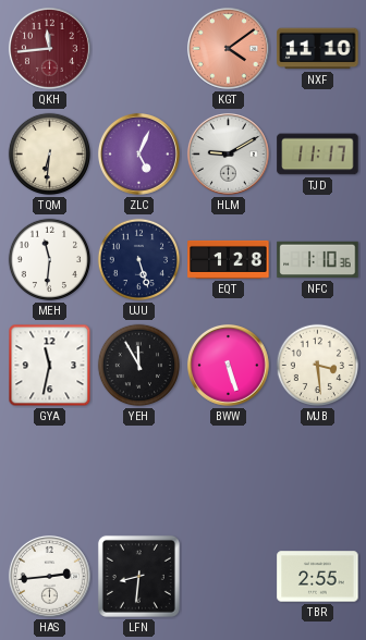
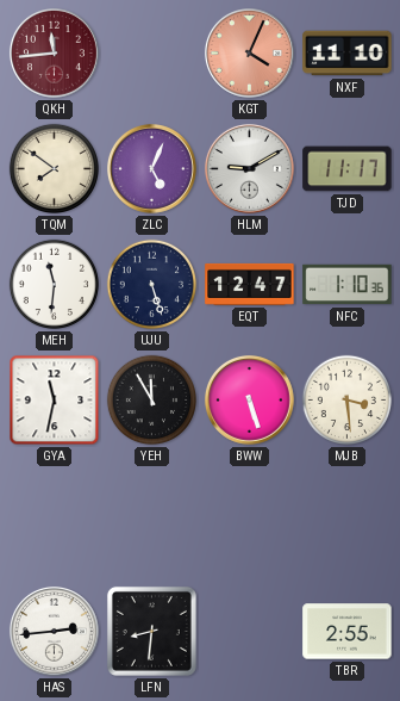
KGT: 4:09 -> 4:04 (249, 52)
TQM: 6:31 -> 7:51 (55, 169)
EQT: 1:28 -> 12:47 (250, 284)
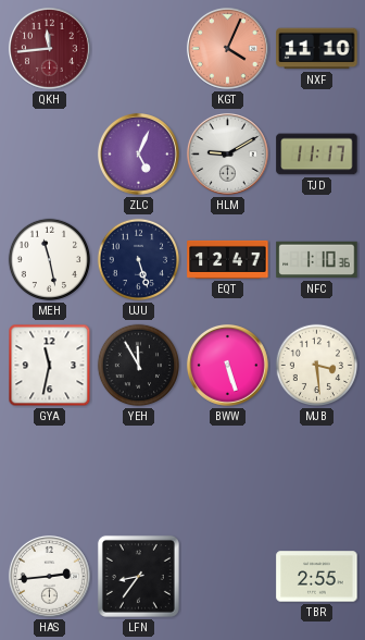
TQM: 7:51 -> none (55, 169)
MEH: 11:31 -> 11:28 (50, 260)
LFN: 8:31 -> 8:36 (138, 576)
